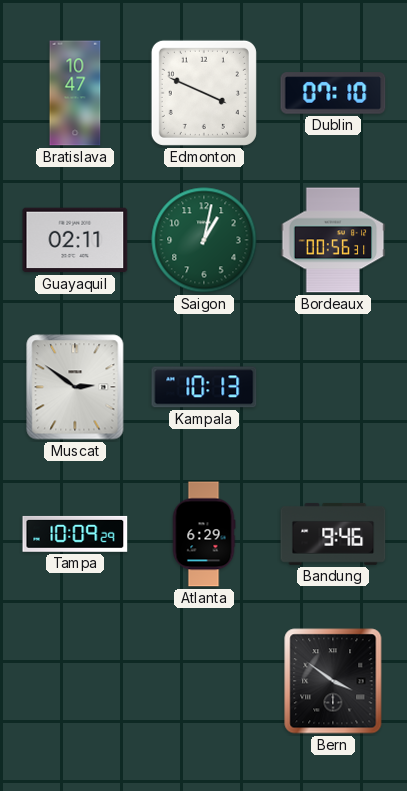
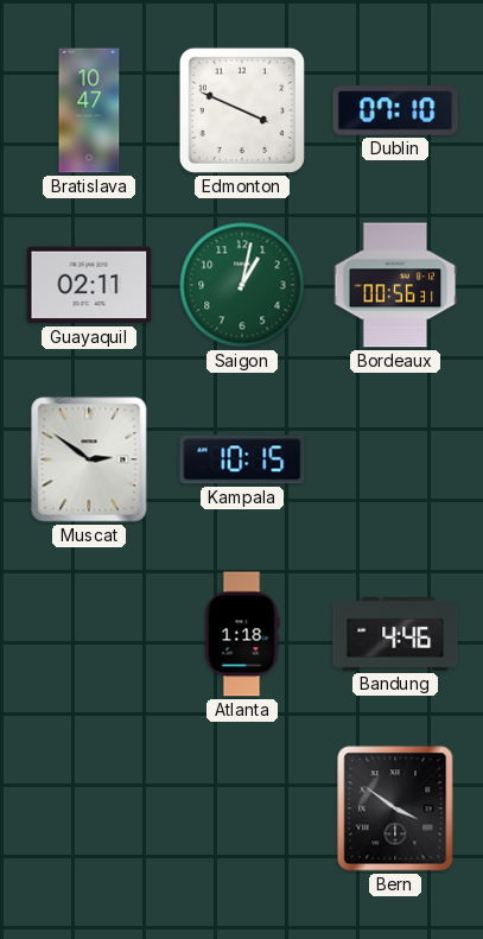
Kampala: 10:13 -> 10:15 (242, 459)
Tampa: 10:09 -> none (75, 534)
Atlanta: 6:29 -> 1:18 (242, 634)
Bandung: 9:46 -> 4:46 (395, 634)
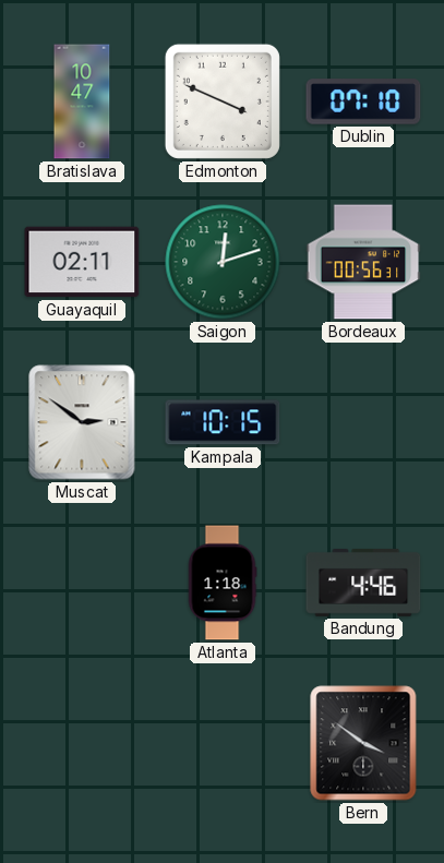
Saigon: 1:02 -> 12:12 (223, 262)
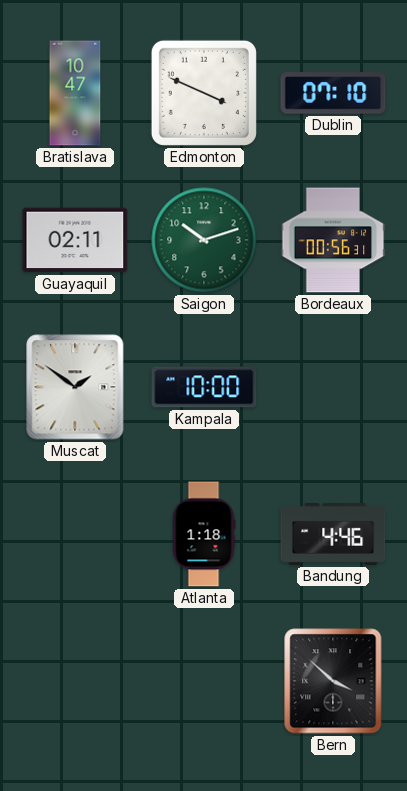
Saigon: 12:12 -> 10:12 (204, 240)
Muscat: 2:51 -> 1:51 (75, 387)
Kampala: 10:15 -> 10:00 (204, 387)
Bern: 3:51 -> 3:52 (333, 681)
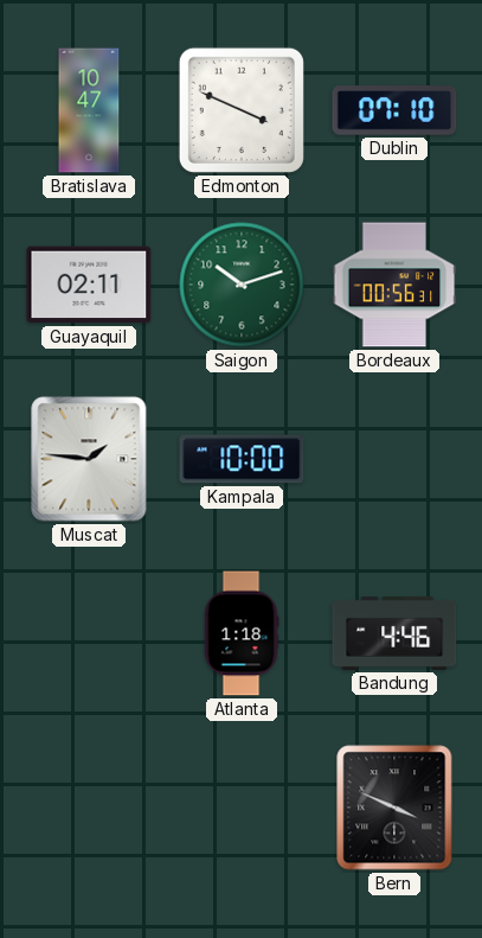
Muscat: 1:51 -> 1:46 (89, 459)
Bern: 3:52 -> 3:49 (394, 808)
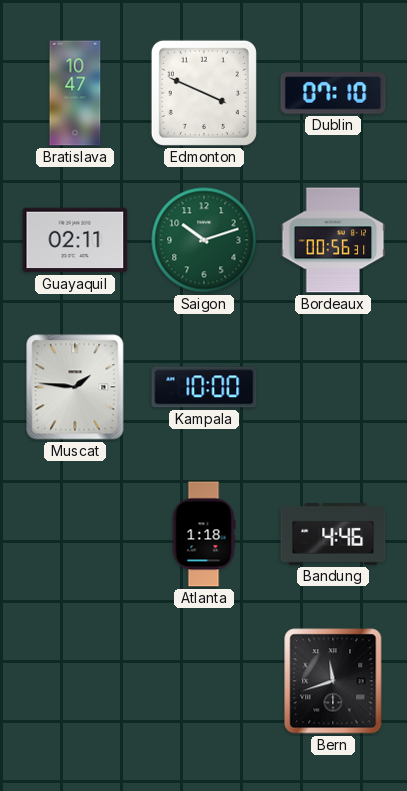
Bern: 3:49 -> 11:42 (333, 681)
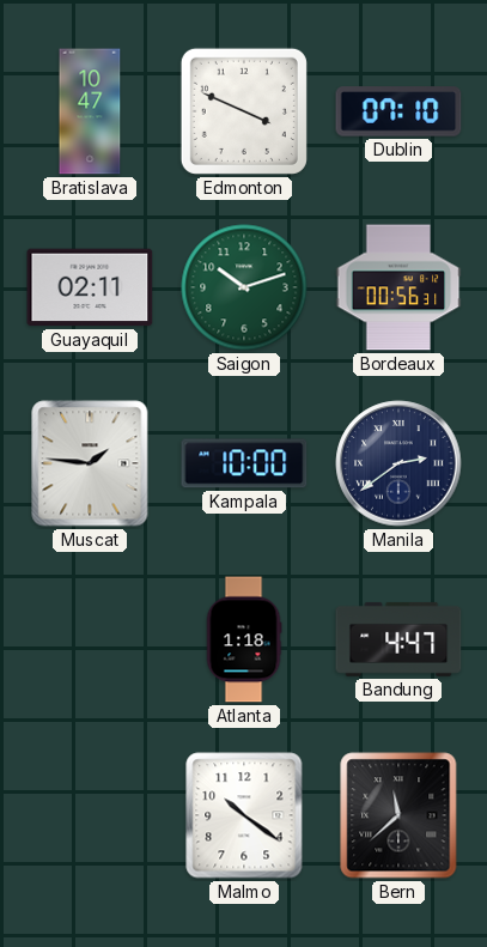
Manila: none -> 2:39 (398, 463)
Bandung: 4:46 -> 4:47 (398, 639)
Malmo: none -> 10:21 (244, 815)
Bern: 11:42 -> 11:38 (398, 815)
